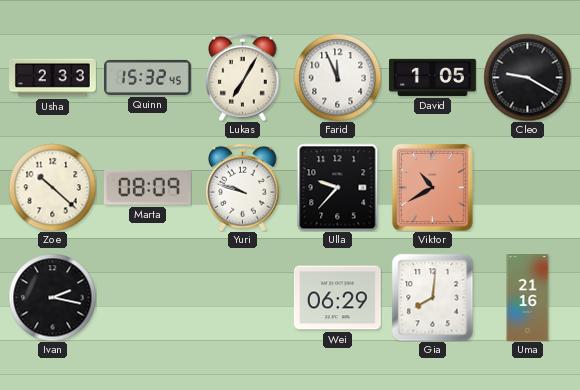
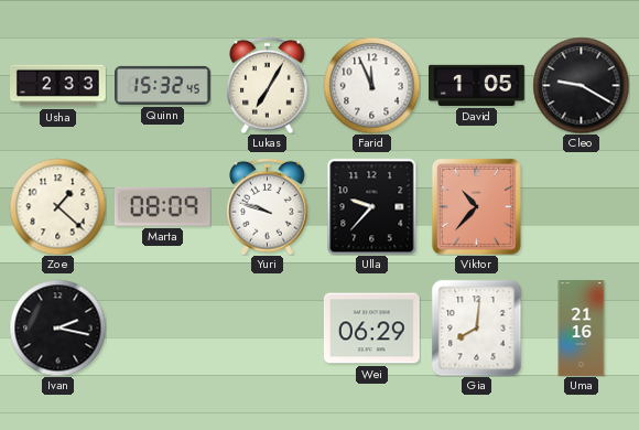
Zoe: 10:22 -> 1:22 (57, 206)
Viktor: 10:40 -> 10:37 (476, 206)
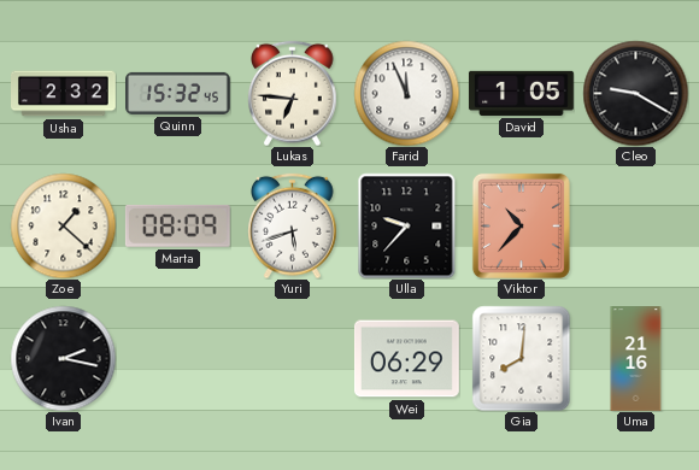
Usha: 2:33 -> 2:32 (64, 94)
Lukas: 7:05 -> 6:46 (293, 93)
Yuri: 9:48 -> 5:42 (293, 225)
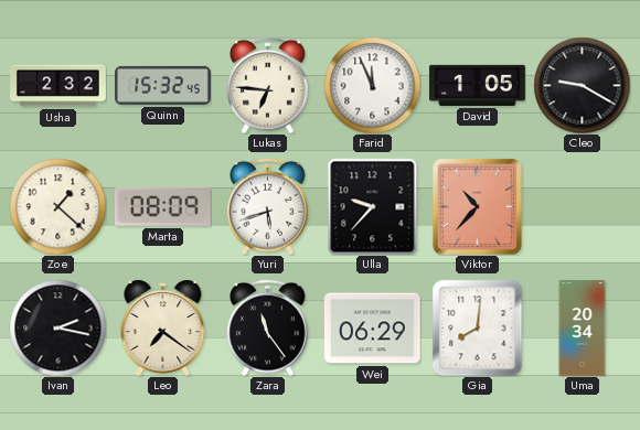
Leo: none -> 7:21 (163, 327)
Zara: none -> 11:24 (268, 327)
Uma: 21:16 -> 20:34 (583, 329)
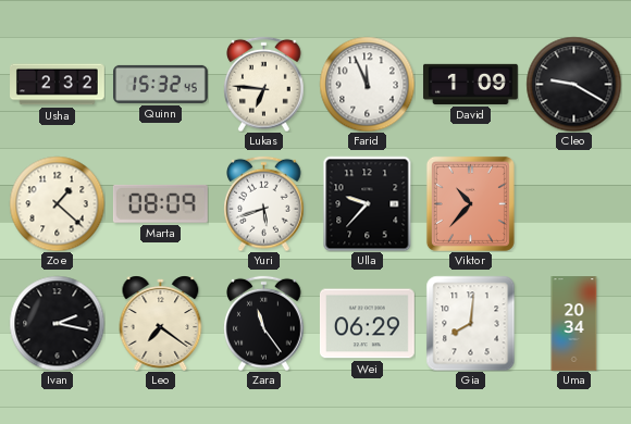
David: 1:05 -> 1:09 (470, 84)
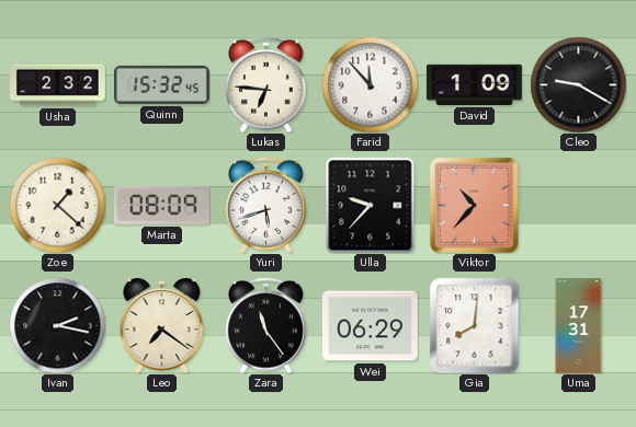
Farid: 11:56 -> 11:53 (370, 84)
Uma: 20:34 -> 17:31 (579, 326)
